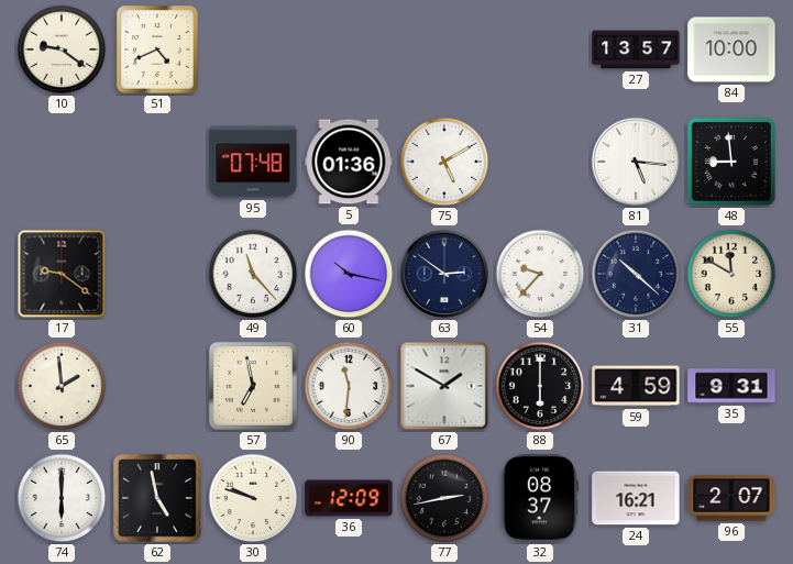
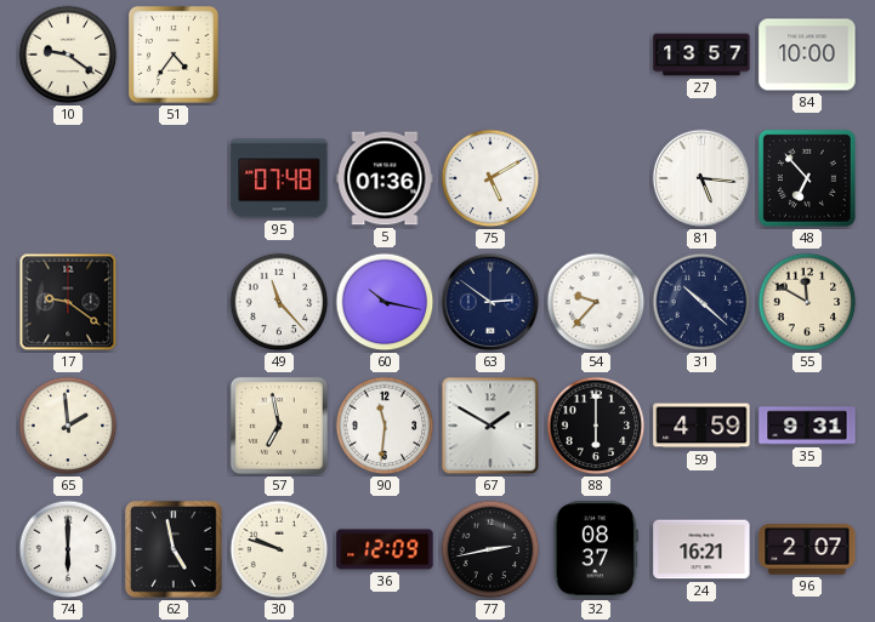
51: 4:41 -> 4:36 (174, 55)
48: 8:59 -> 6:53 (807, 178)
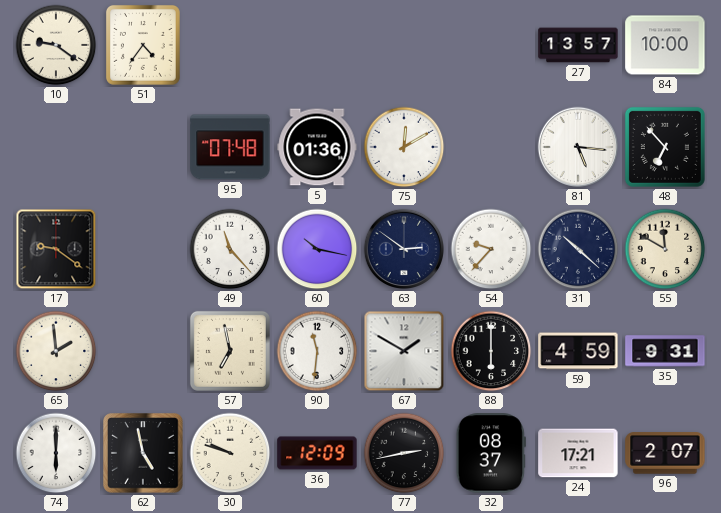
75: 5:10 -> 12:10 (404, 147)
24: 16:21 -> 17:21 (578, 453)
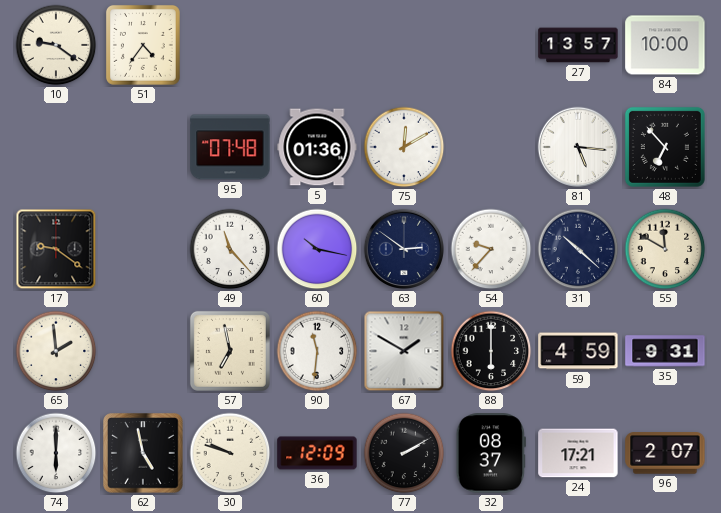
77: 2:43 -> 2:10 (404, 453)
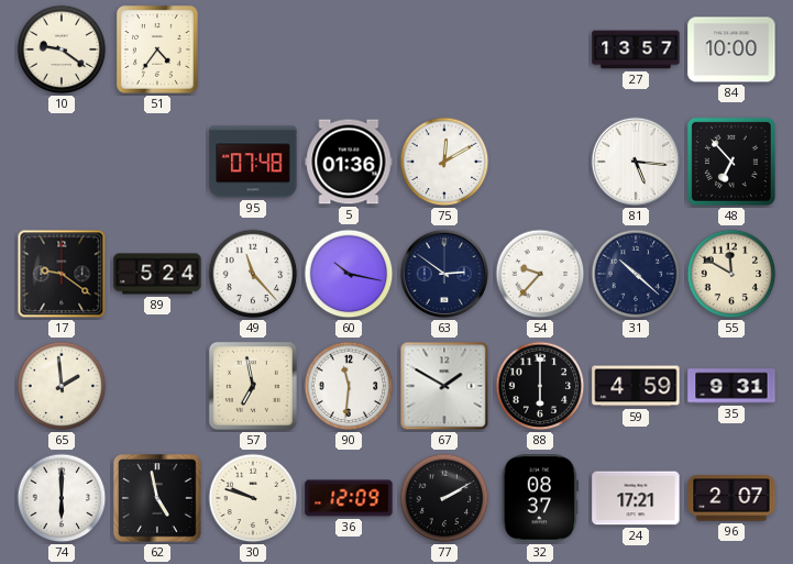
89: none -> 5:24 (157, 274)
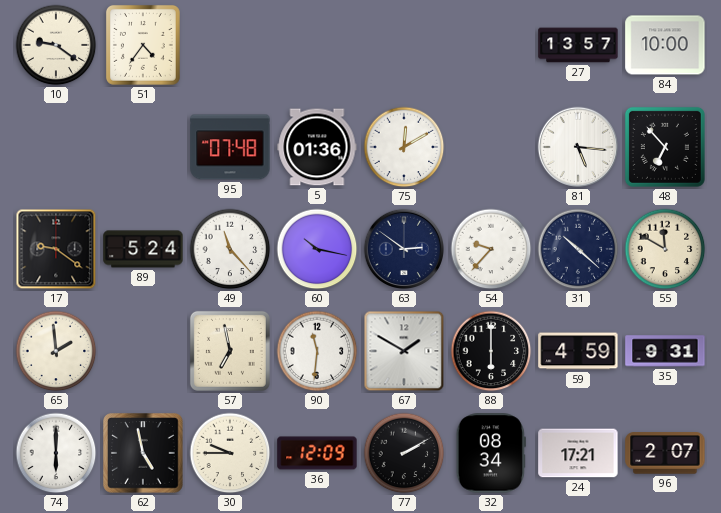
30: 9:48 -> 9:45 (230, 453)
32: 08:37 -> 08:34 (491, 453)
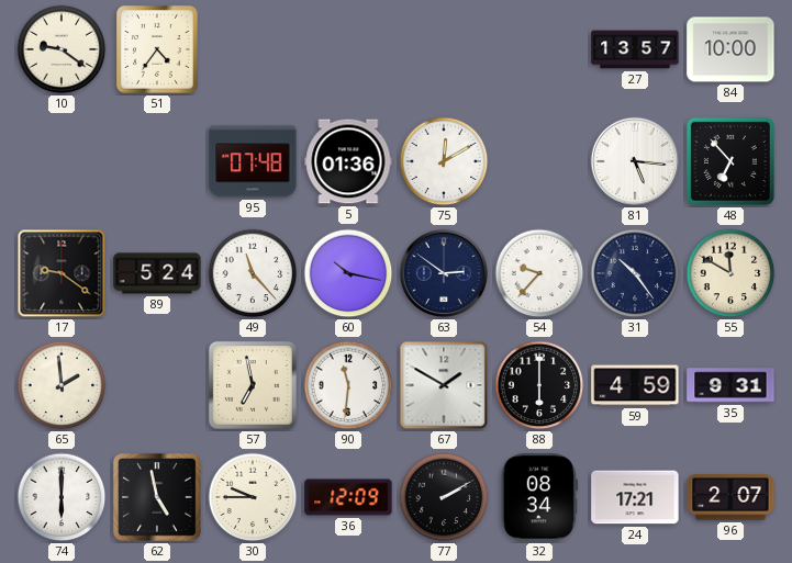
31: 10:22 -> 10:24 (635, 273)
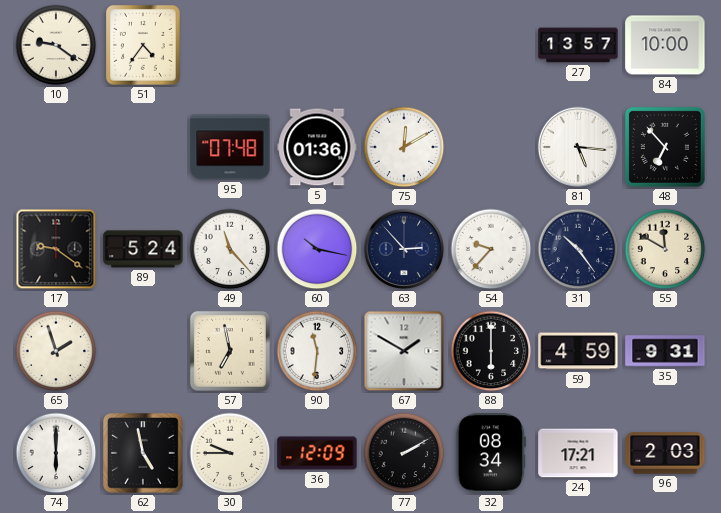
63: 2:51 -> 2:53 (404, 249)
65: 1:59 -> 1:57 (56, 351)
96: 2:07 -> 2:03 (665, 453)
